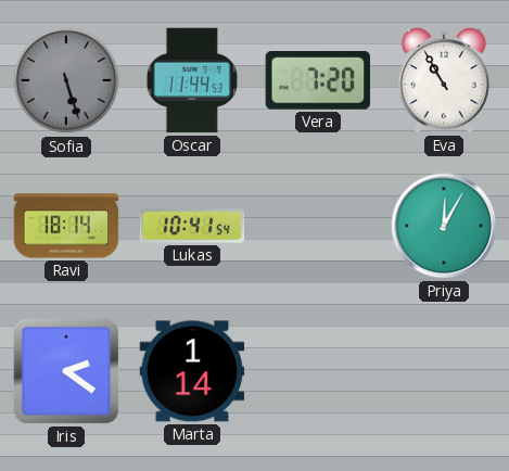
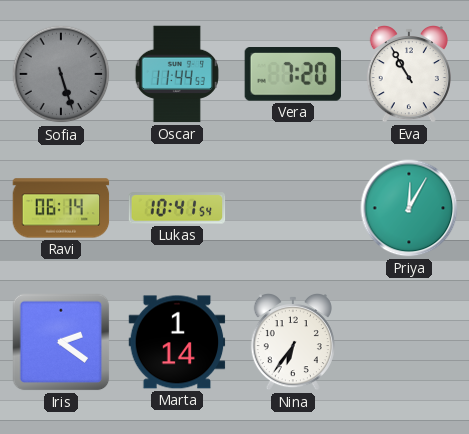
Ravi: 18:14 -> 06:14 (61, 208)
Nina: none -> 6:36 (293, 343)
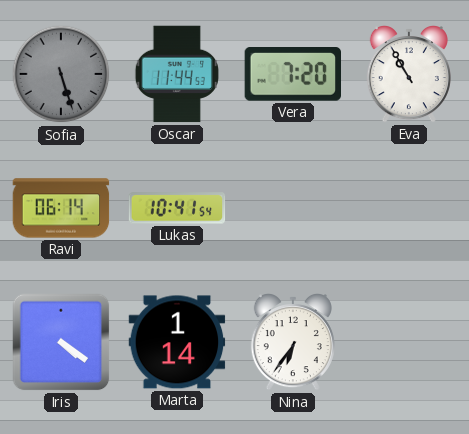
Priya: 12:05 -> none (409, 208)
Iris: 2:21 -> 4:21 (61, 342)
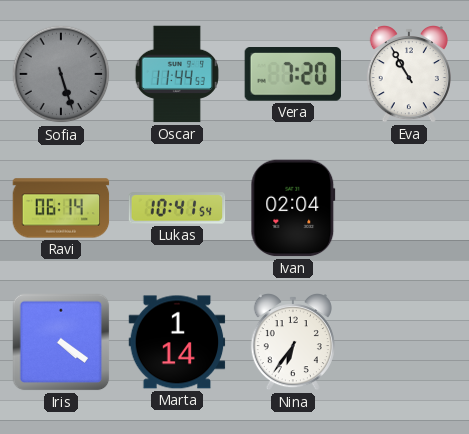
Ivan: none -> 02:04 (293, 208)
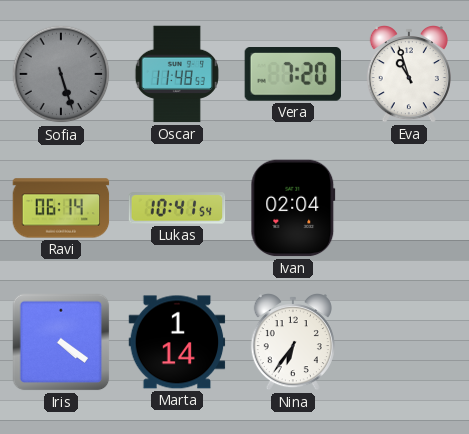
Oscar: 11:44 -> 11:48 (177, 74)
Eva: 10:55 -> 10:57 (409, 75)
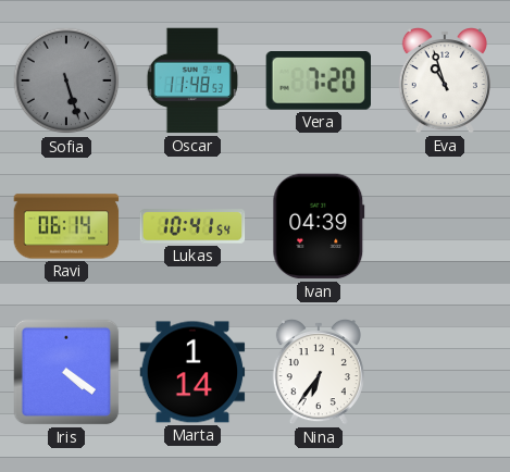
Ivan: 02:04 -> 04:39 (319, 226)
